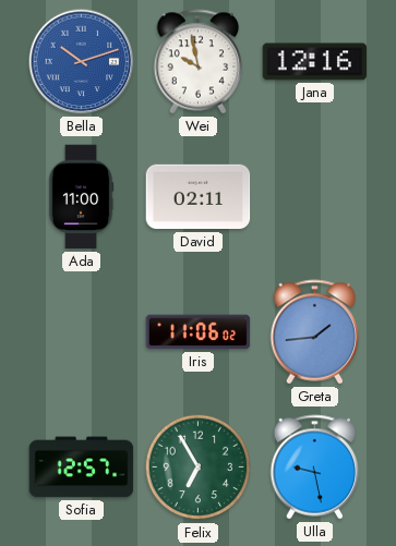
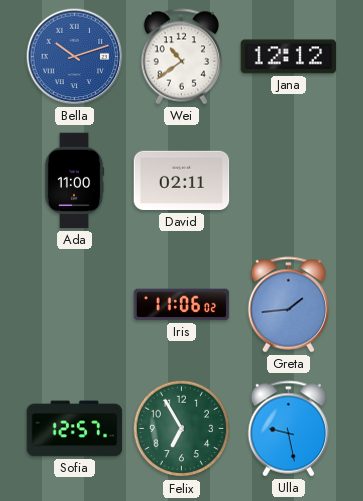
Wei: 9:58 -> 10:39 (182, 57)
Jana: 12:16 -> 12:12 (289, 57)
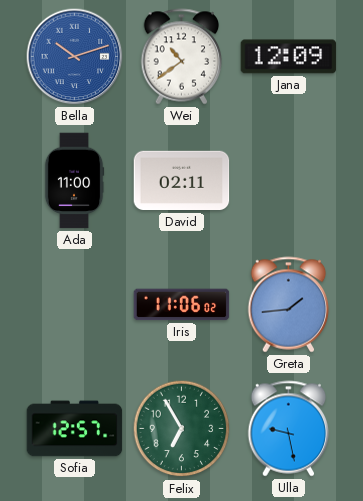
Jana: 12:12 -> 12:09 (289, 57)
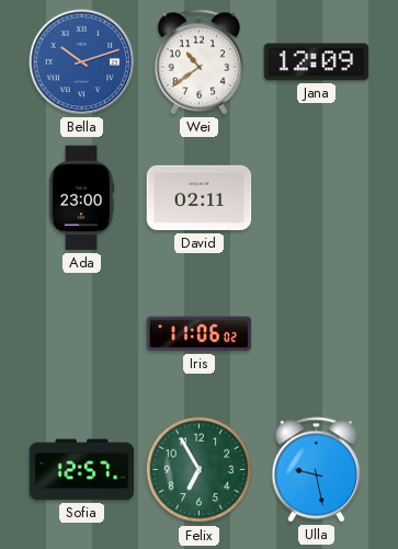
Ada: 11:00 -> 23:00 (81, 198)
Greta: 1:44 -> none (289, 305)
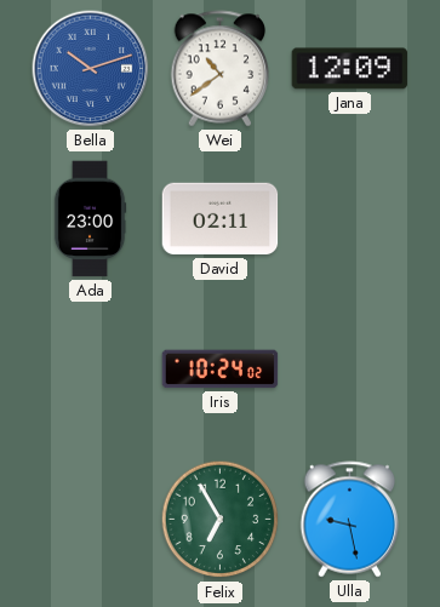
Iris: 11:06 -> 10:24 (221, 370)
Sofia: 12:57 -> none (82, 470)
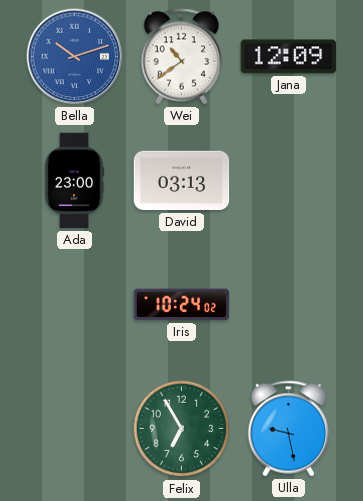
David: 02:11 -> 03:13 (182, 181)
